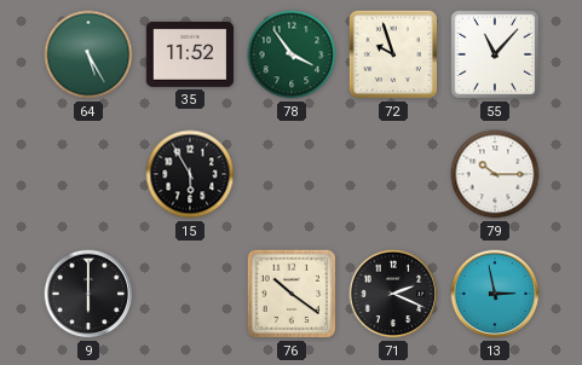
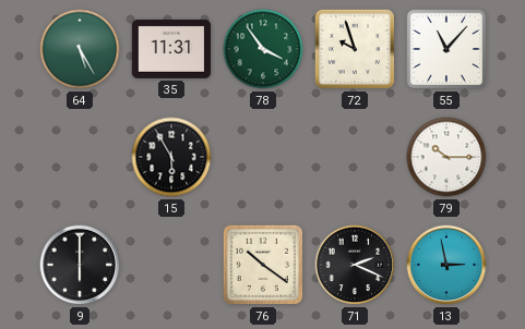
35: 11:52 -> 11:31 (171, 49)
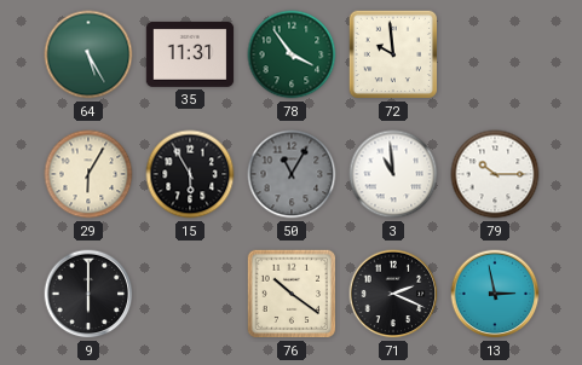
72: 9:57 -> 9:59 (393, 54)
55: 11:07 -> none (446, 49)
29: none -> 6:05 (88, 174)
50: none -> 11:05 (292, 174)
3: none -> 10:59 (393, 174)
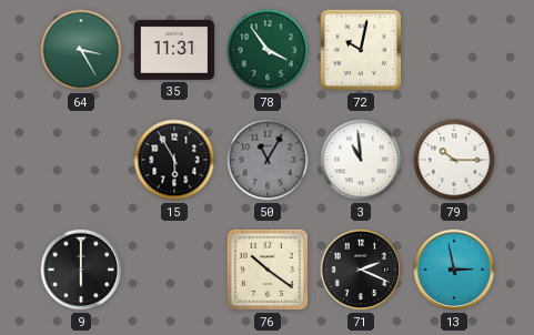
64: 5:25 -> 3:25 (81, 50)
72: 9:59 -> 10:02 (361, 50)
29: 6:05 -> none (88, 174)
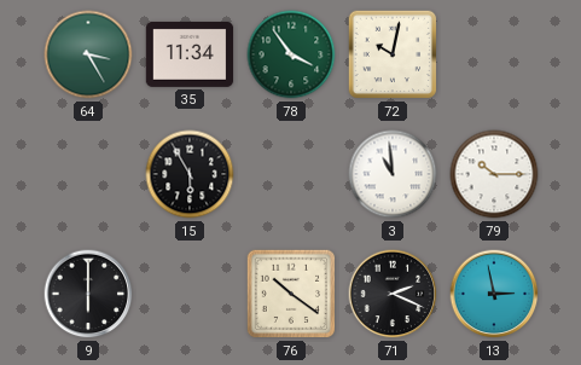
35: 11:31 -> 11:34 (190, 54)
50: 11:05 -> none (268, 160)
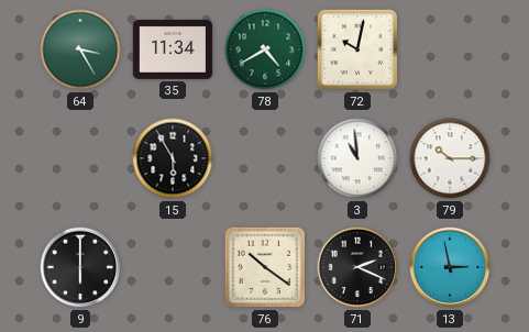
78: 3:54 -> 4:40 (265, 49)
